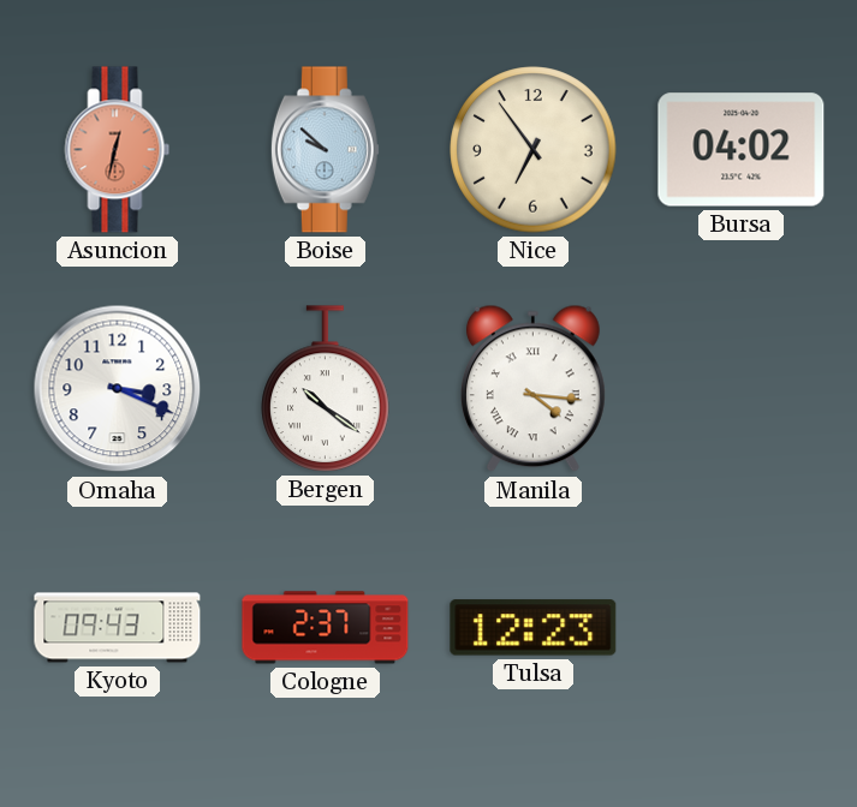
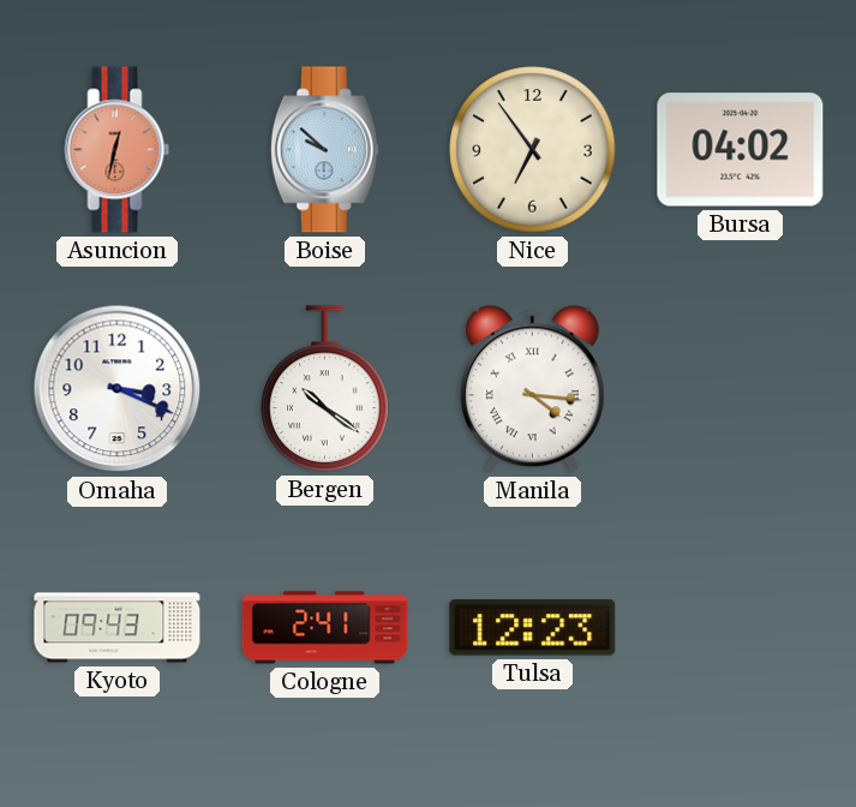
Cologne: 2:37 -> 2:41 (325, 628)
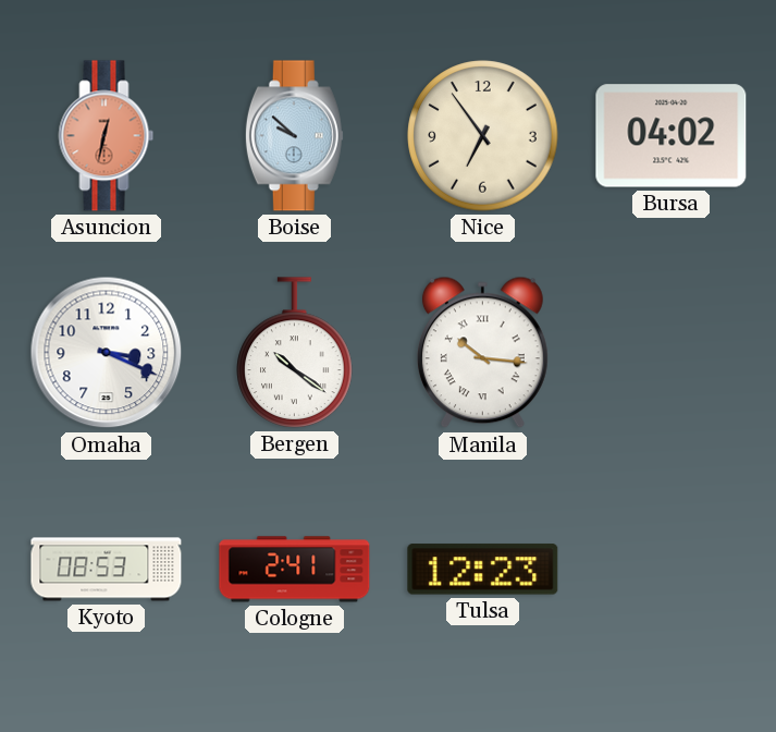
Manila: 4:16 -> 10:16 (482, 353)
Kyoto: 09:43 -> 08:53 (107, 570)
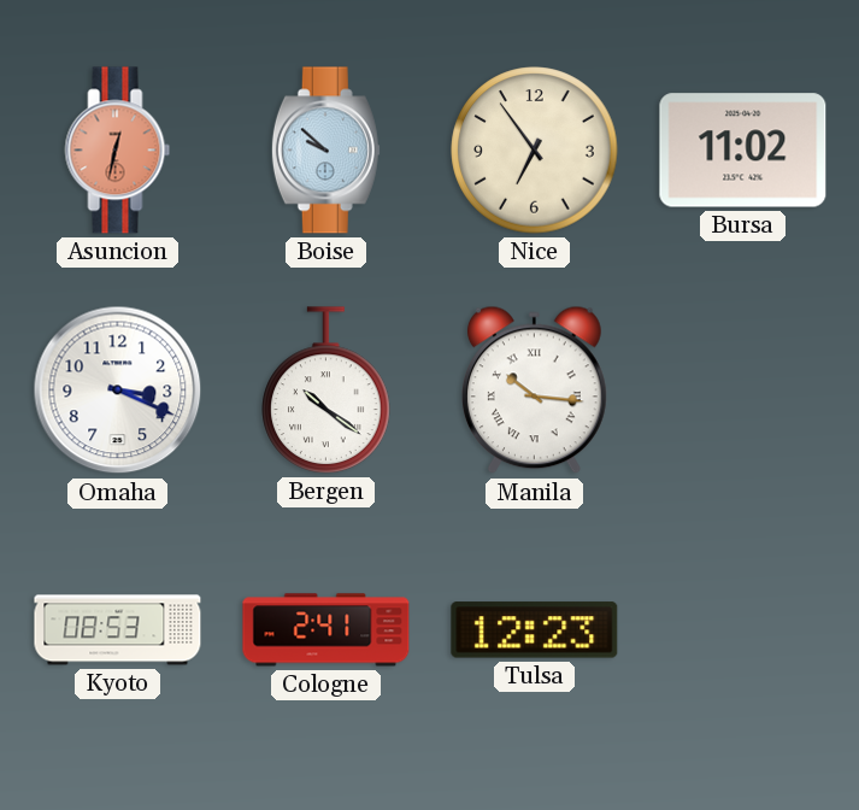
Bursa: 04:02 -> 11:02 (743, 151)
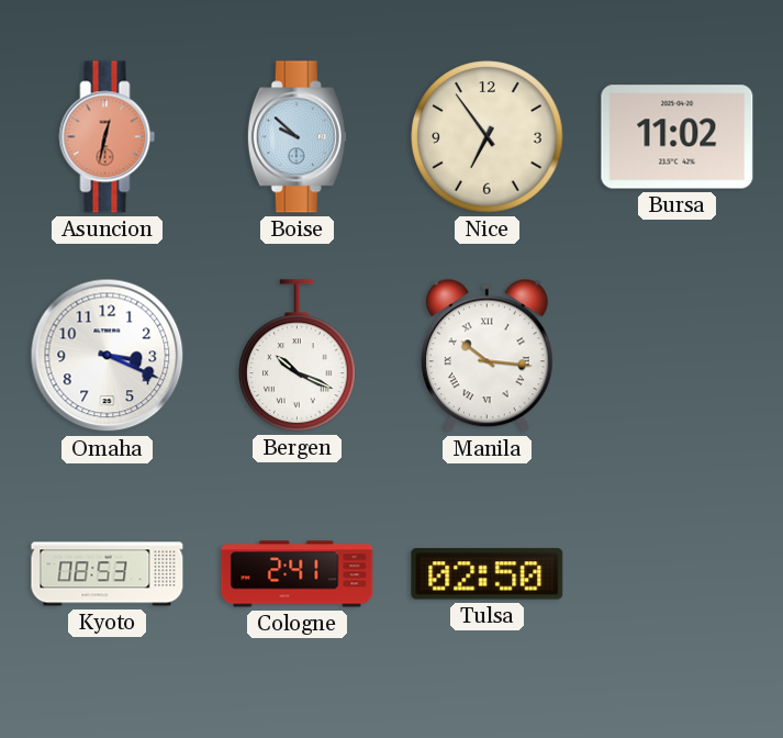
Bergen: 10:21 -> 10:19 (298, 356)
Tulsa: 12:23 -> 02:50 (488, 574)
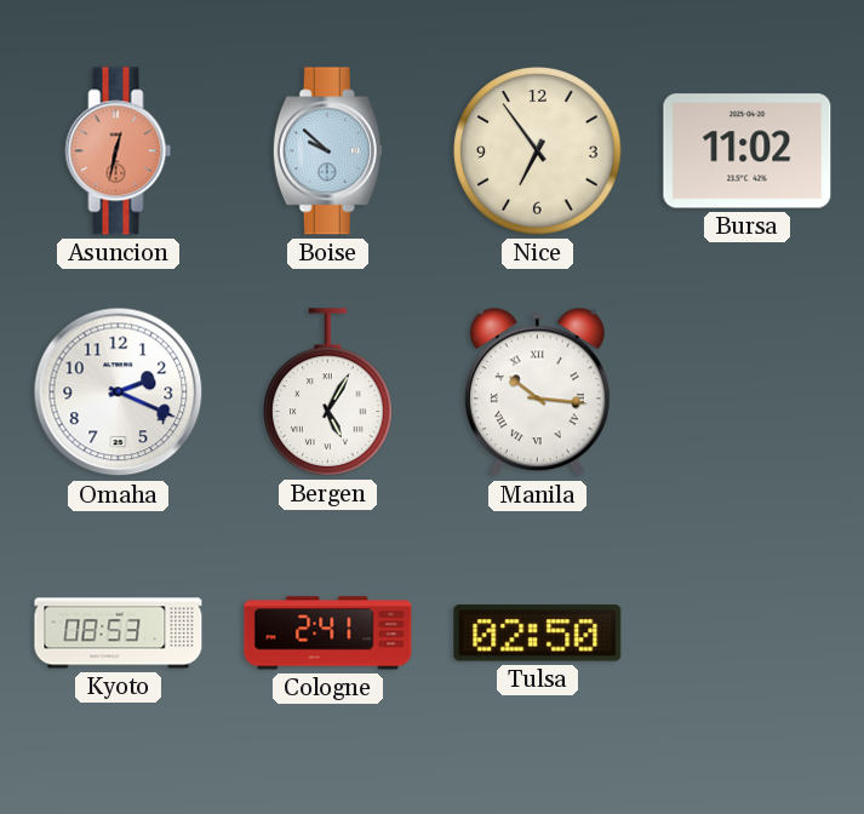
Omaha: 3:19 -> 2:19 (119, 392)
Bergen: 10:19 -> 5:05 (328, 392)
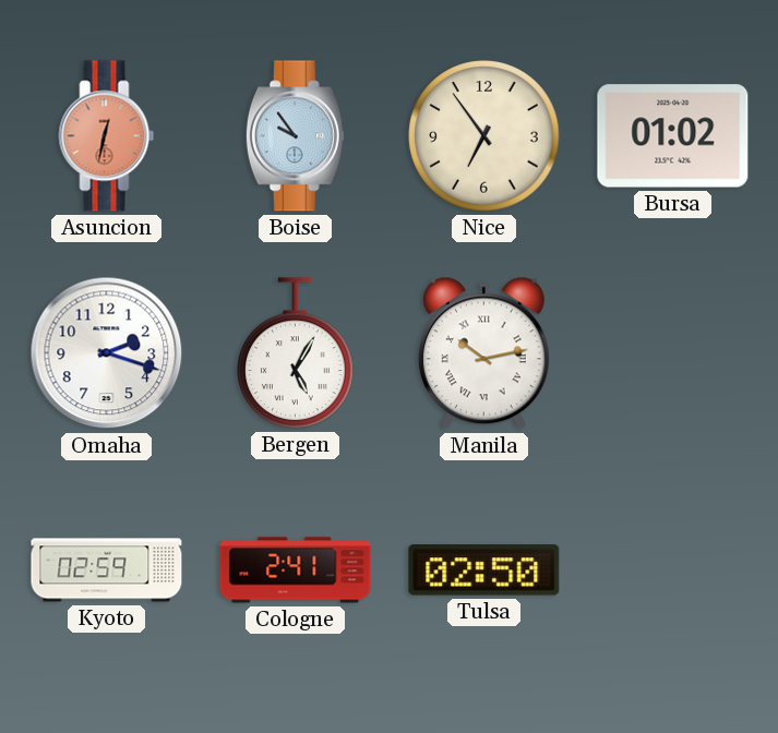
Boise: 9:52 -> 9:54 (295, 136)
Bursa: 11:02 -> 01:02 (673, 136)
Omaha: 2:19 -> 2:18 (107, 353)
Manila: 10:16 -> 10:13 (483, 353)
Kyoto: 08:53 -> 02:59 (107, 570)
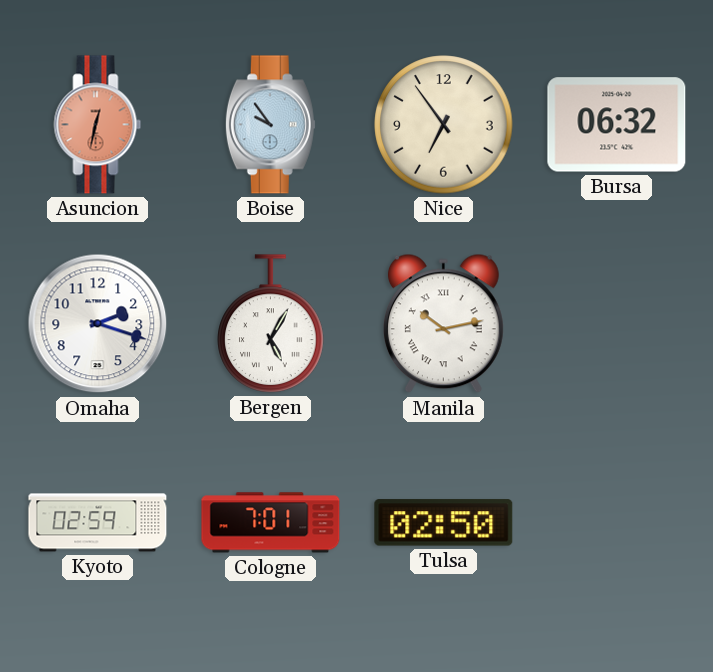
Bursa: 01:02 -> 06:32 (617, 125)
Cologne: 2:41 -> 7:01 (271, 523)
